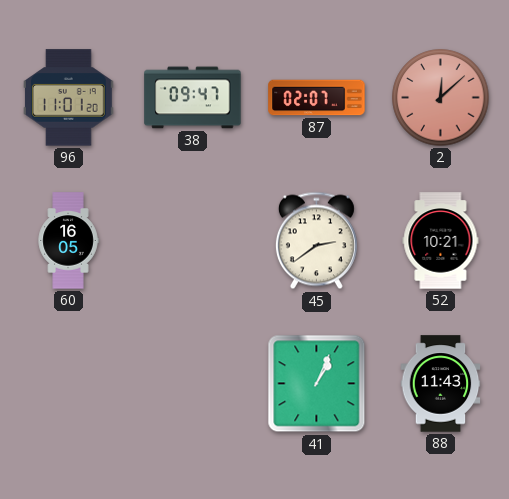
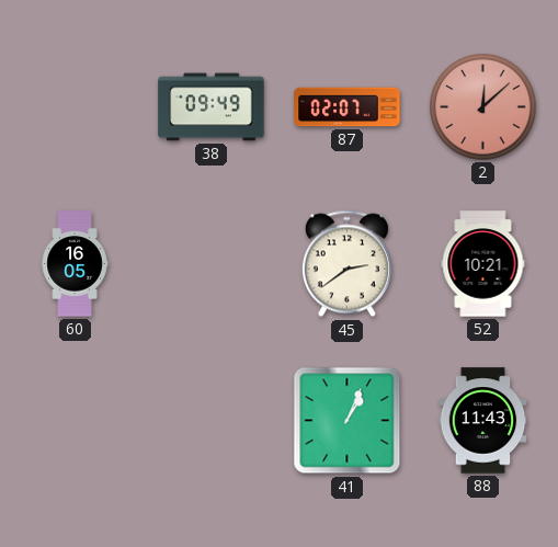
96: 11:01 -> none (69, 98)
38: 09:47 -> 09:49 (212, 107)
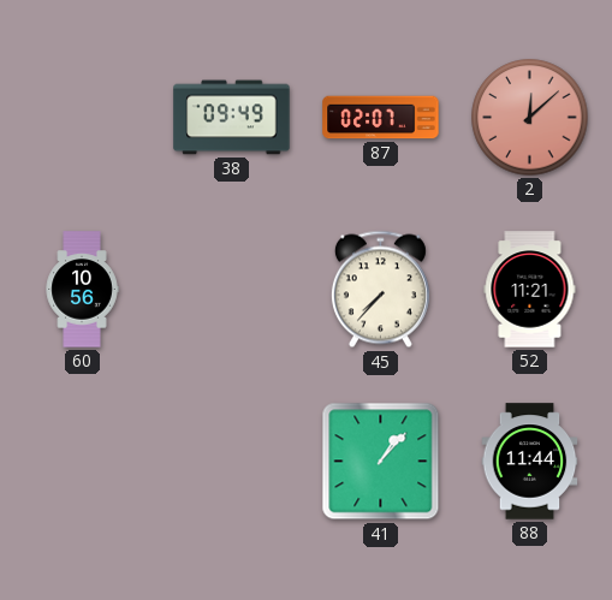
60: 16:05 -> 10:56 (82, 290)
45: 2:39 -> 7:37 (380, 290)
52: 10:21 -> 11:21 (530, 290)
41: 1:04 -> 1:07 (381, 462)
88: 11:43 -> 11:44 (530, 462)
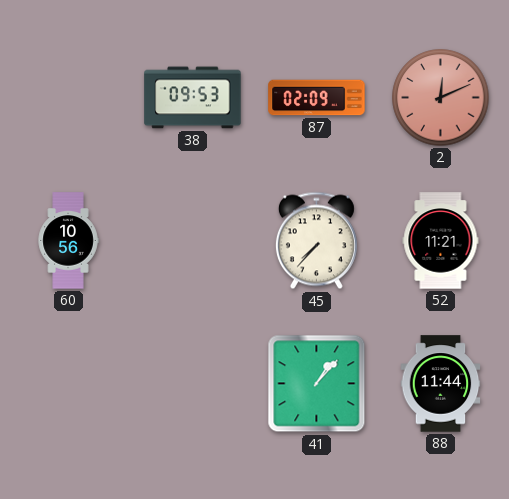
38: 09:49 -> 09:53 (193, 98)
87: 02:07 -> 02:09 (317, 98)
2: 12:08 -> 12:11 (441, 98)
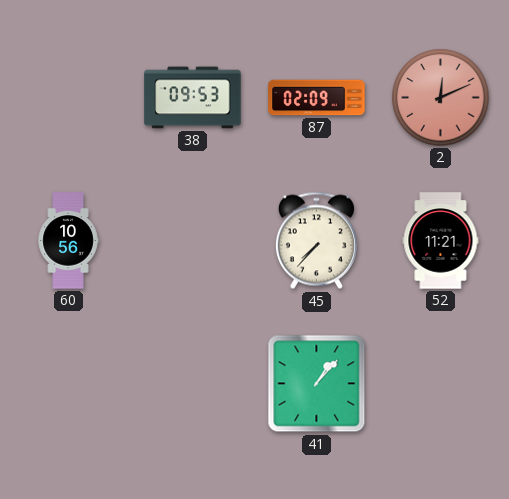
88: 11:44 -> none (441, 384)
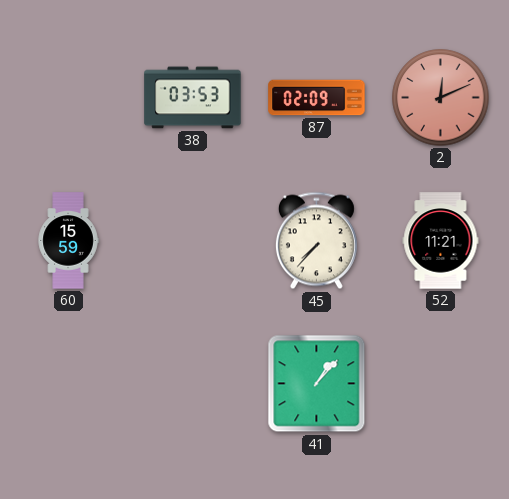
38: 09:53 -> 03:53 (193, 98)
60: 10:56 -> 15:59 (68, 241)
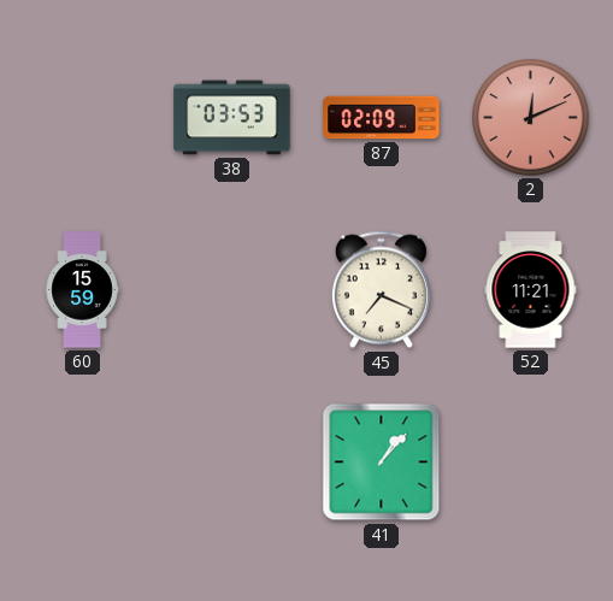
45: 7:37 -> 7:19 (381, 290)
